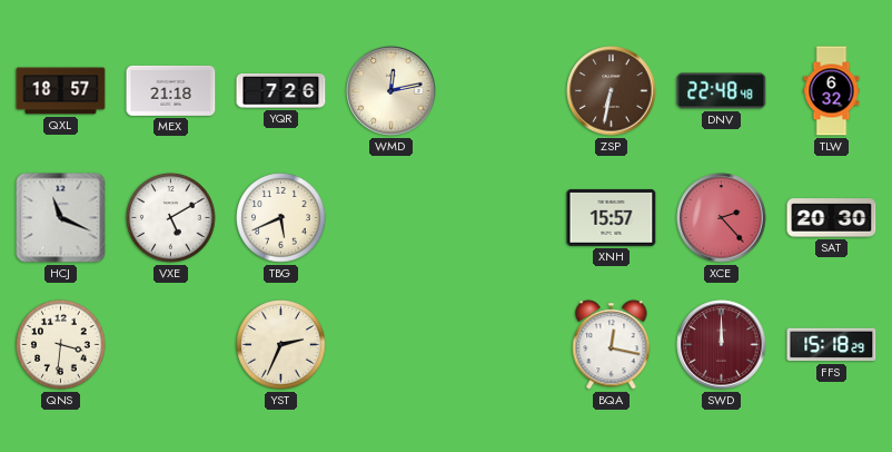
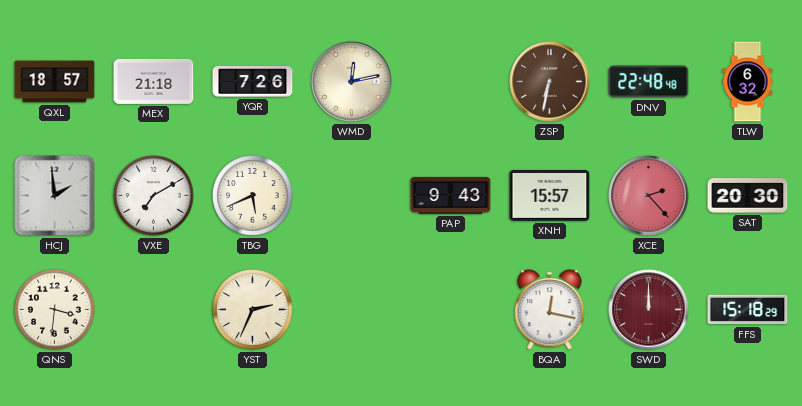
HCJ: 11:19 -> 1:59 (55, 196)
VXE: 5:10 -> 7:10 (154, 196)
PAP: none -> 9:43 (451, 195)
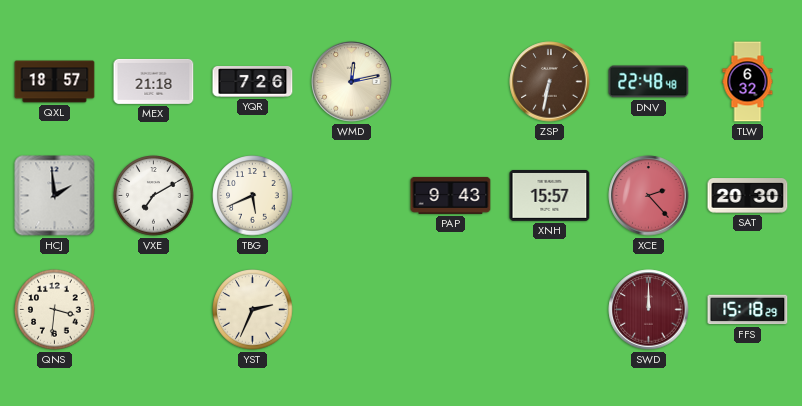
BQA: 12:17 -> none (550, 310)
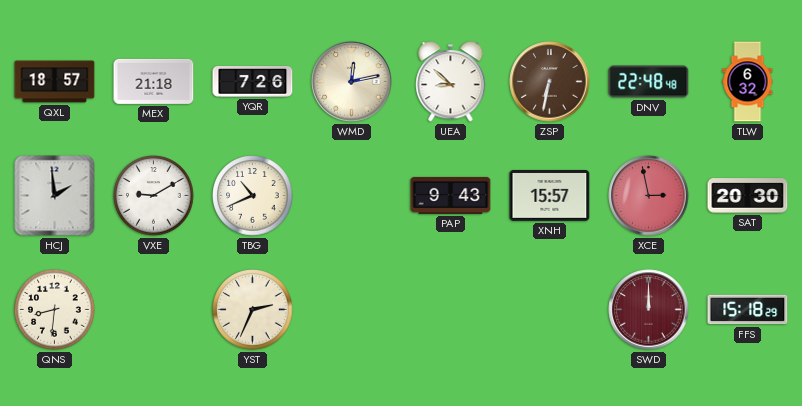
UEA: none -> 8:52 (451, 82)
VXE: 7:10 -> 9:10 (154, 196)
TBG: 5:41 -> 10:41 (253, 196)
XCE: 2:23 -> 2:58 (649, 196)
QNS: 3:31 -> 8:31 (55, 310)
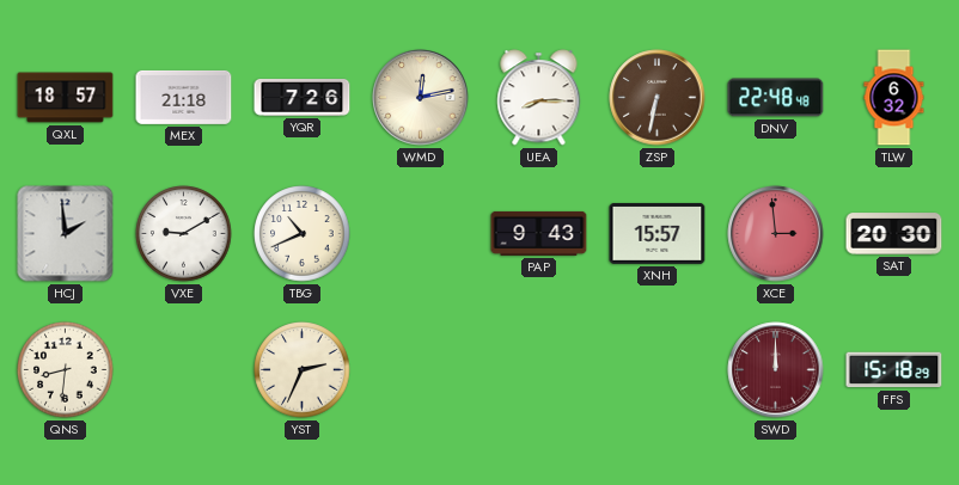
UEA: 8:52 -> 8:15 (539, 98)
XCE: 2:58 -> 2:59 (776, 234)
